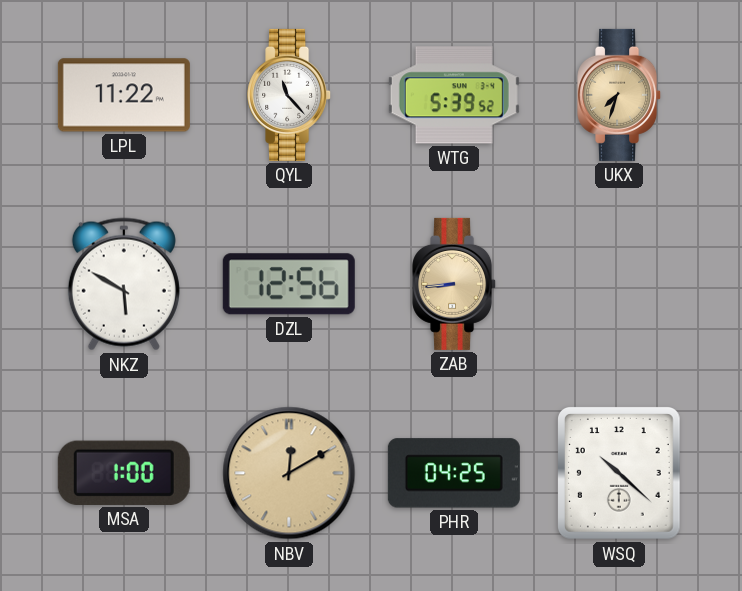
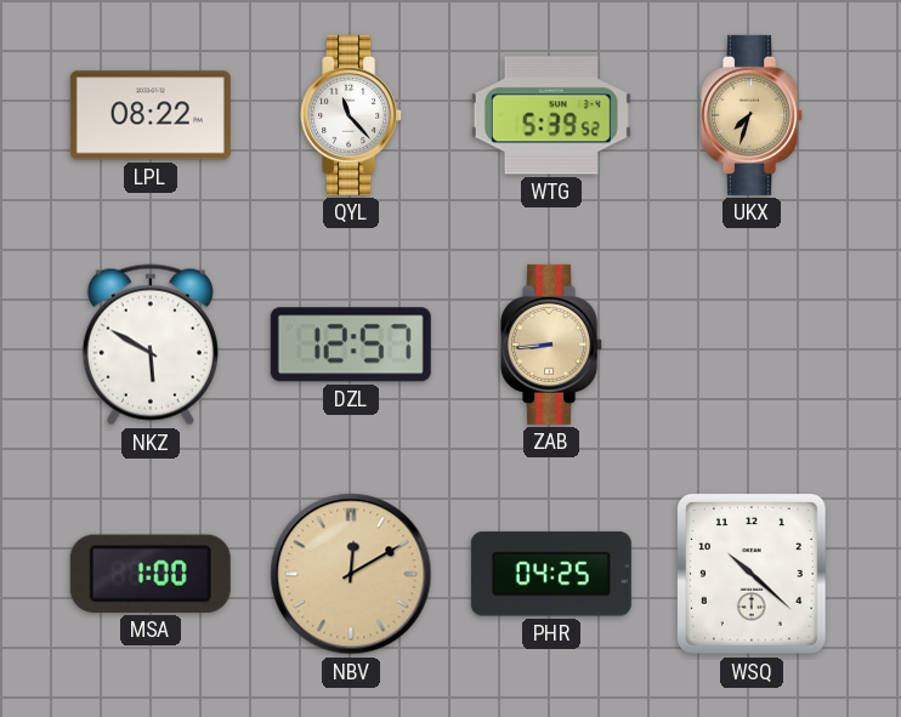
LPL: 11:22 -> 08:22 (151, 115)
DZL: 12:56 -> 12:57 (351, 345)
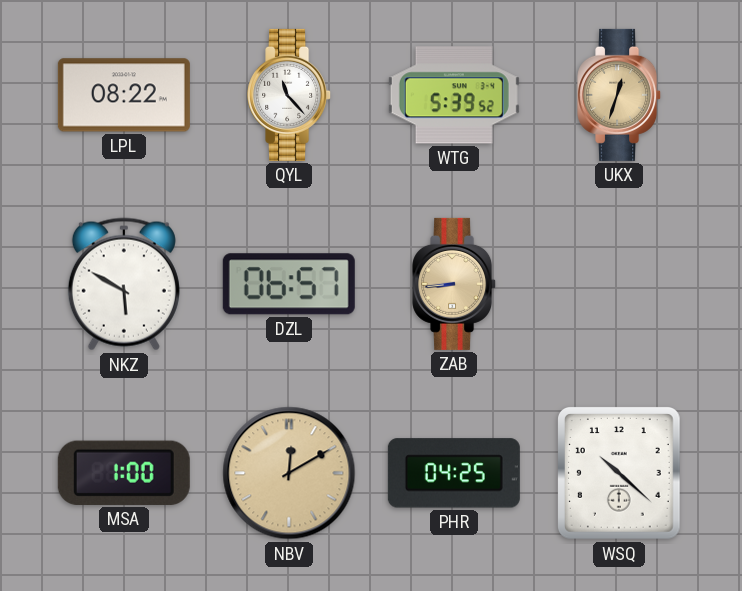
UKX: 7:33 -> 12:33 (620, 95)
DZL: 12:57 -> 06:57 (289, 284)
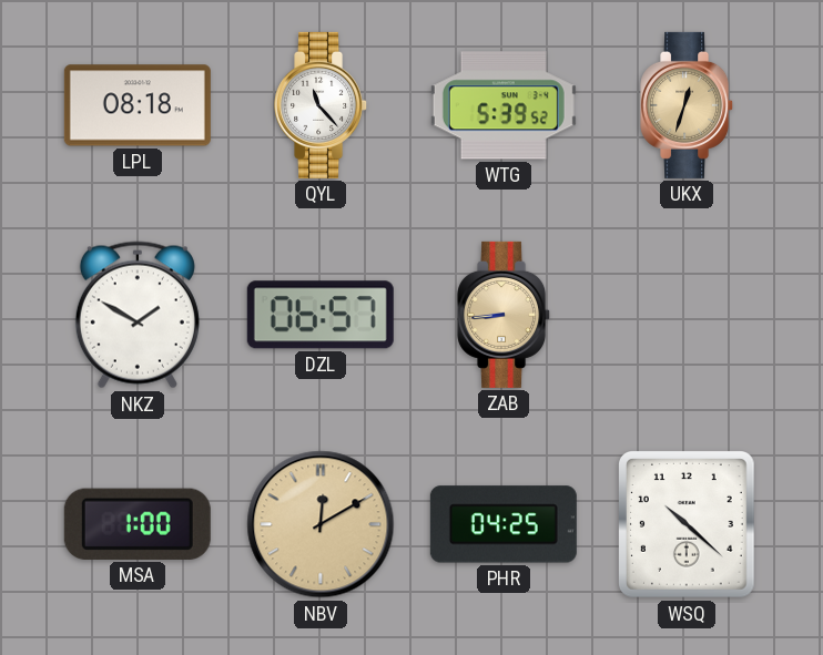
LPL: 08:22 -> 08:18 (138, 105)
NKZ: 5:50 -> 1:50 (138, 315)
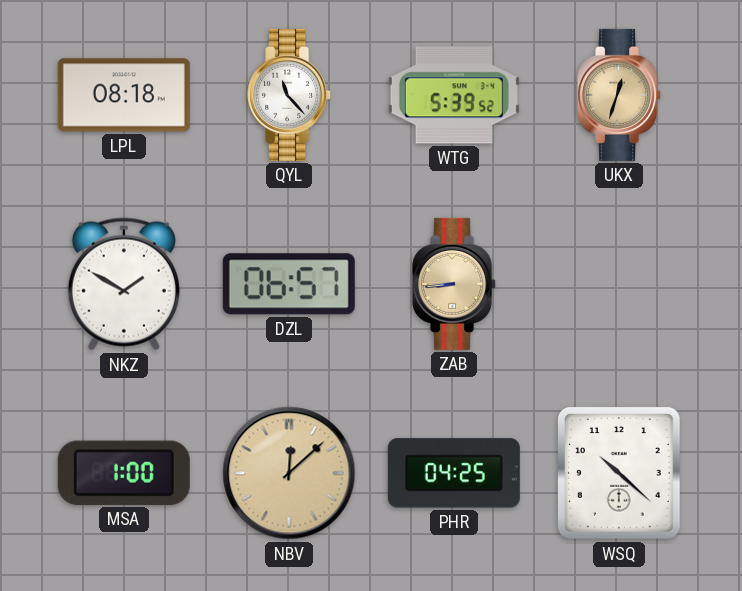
NBV: 12:10 -> 12:08 (289, 473)
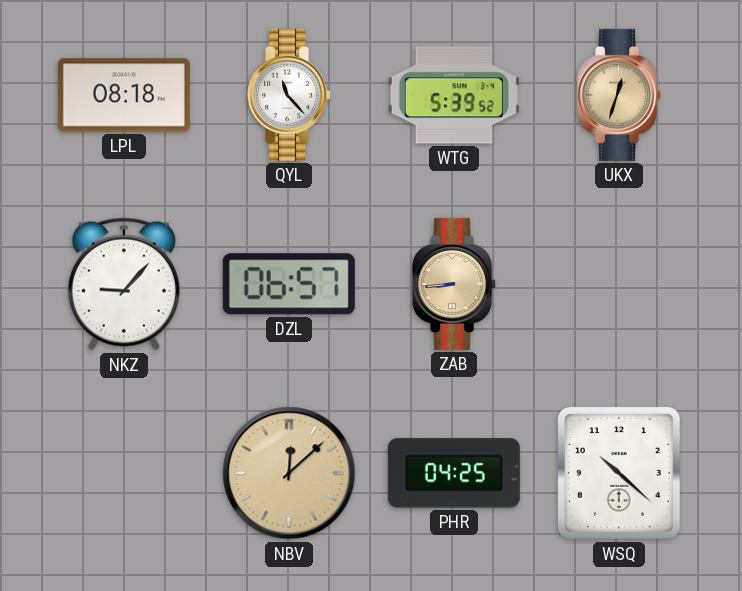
NKZ: 1:50 -> 9:07 (124, 284)
MSA: 1:00 -> none (124, 473)
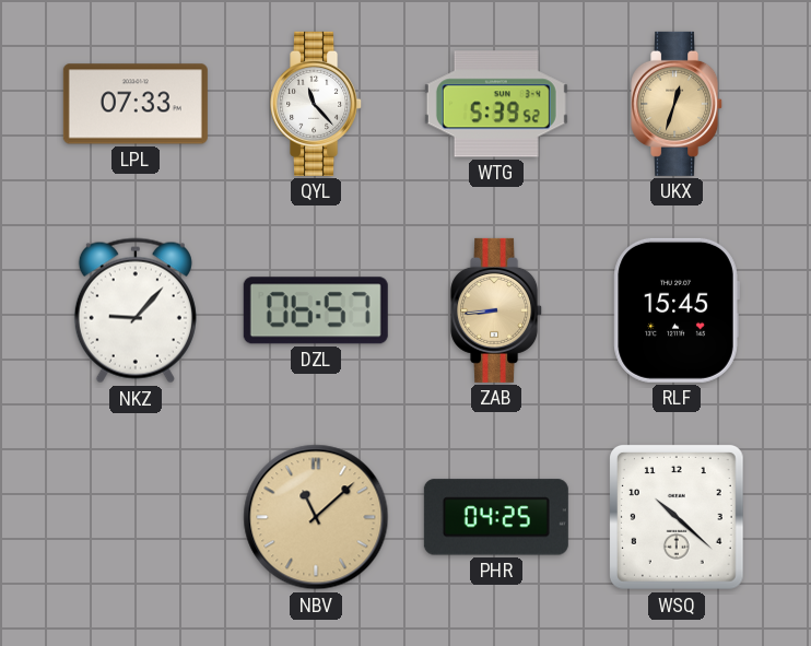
LPL: 08:18 -> 07:33 (136, 104)
RLF: none -> 15:45 (677, 310)
NBV: 12:08 -> 11:08 (316, 517)
